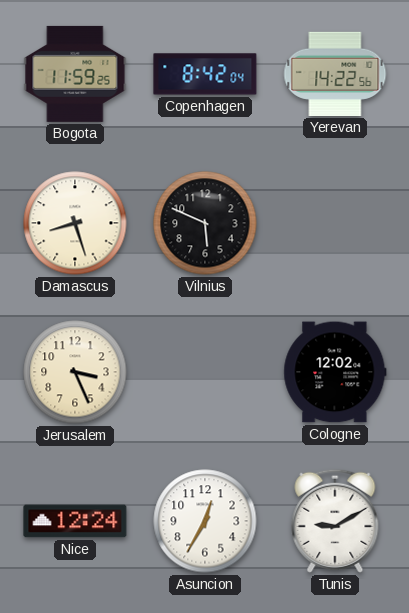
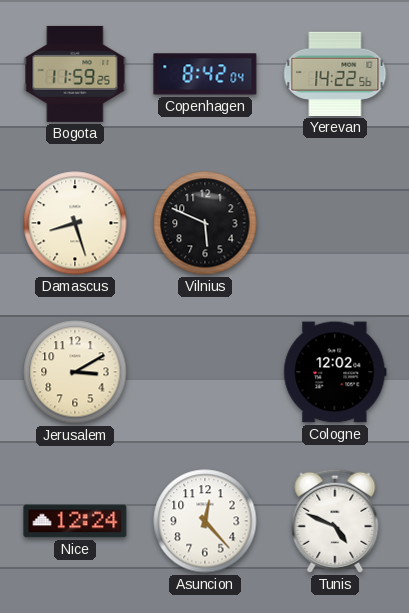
Jerusalem: 3:26 -> 3:10 (75, 372)
Asuncion: 12:35 -> 12:23 (205, 521)
Tunis: 9:10 -> 4:49 (335, 521)
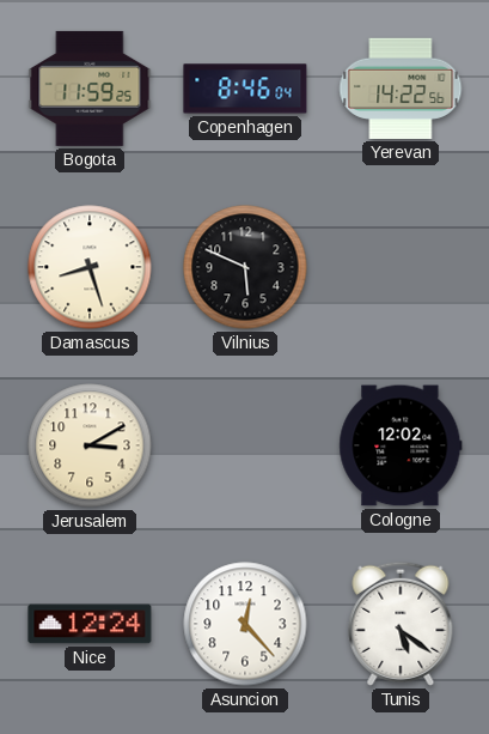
Copenhagen: 8:42 -> 8:46 (245, 89)
Tunis: 4:49 -> 5:21 (401, 624)
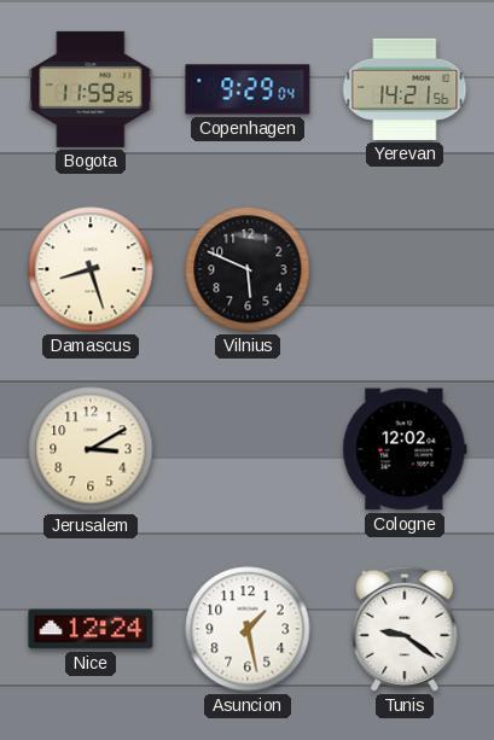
Copenhagen: 8:46 -> 9:29 (248, 89)
Yerevan: 14:22 -> 14:21 (405, 89)
Asuncion: 12:23 -> 1:28 (248, 629)
Tunis: 5:21 -> 9:21 (405, 629)
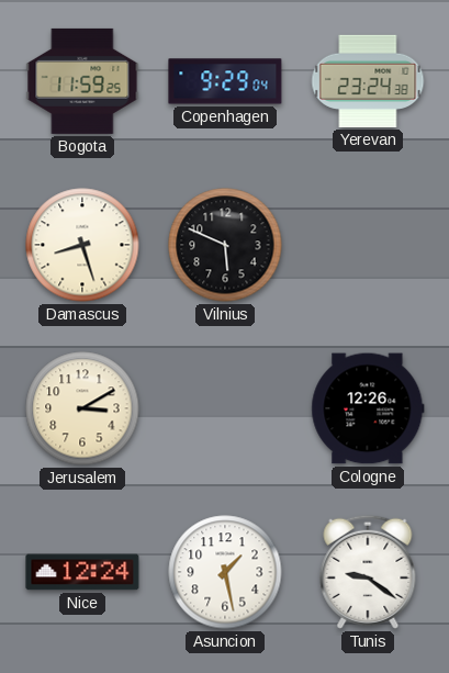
Yerevan: 14:21 -> 23:24 (368, 81)
Cologne: 12:02 -> 12:26 (368, 408)
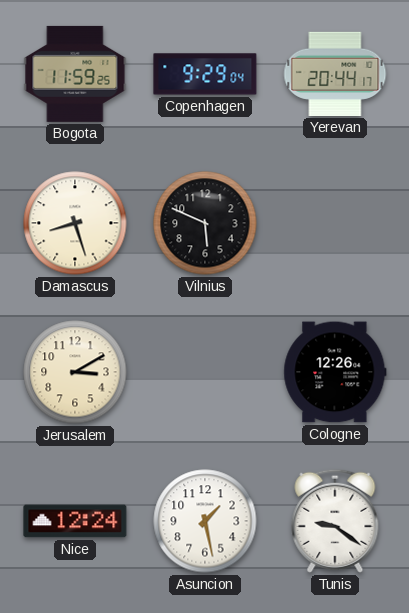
Yerevan: 23:24 -> 20:44 (335, 74)
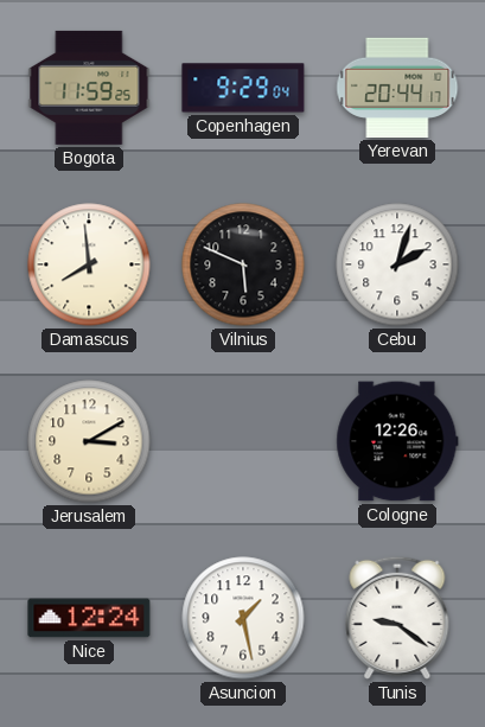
Damascus: 8:27 -> 7:59 (89, 264)
Cebu: none -> 2:03 (397, 264)
